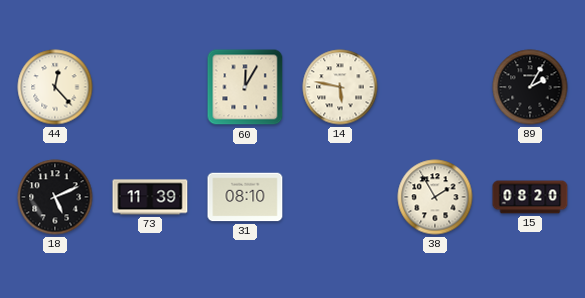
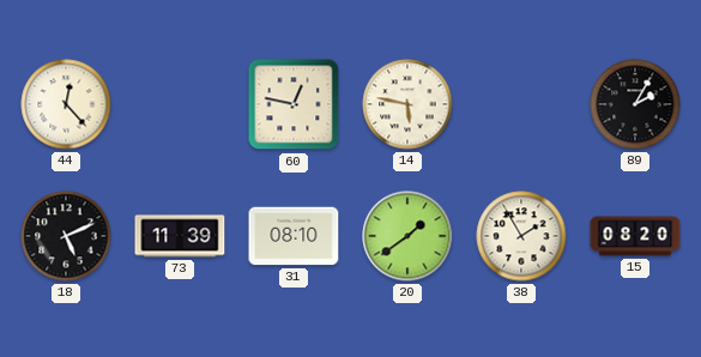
60: 12:05 -> 12:47 (294, 104)
20: none -> 1:39 (407, 236)
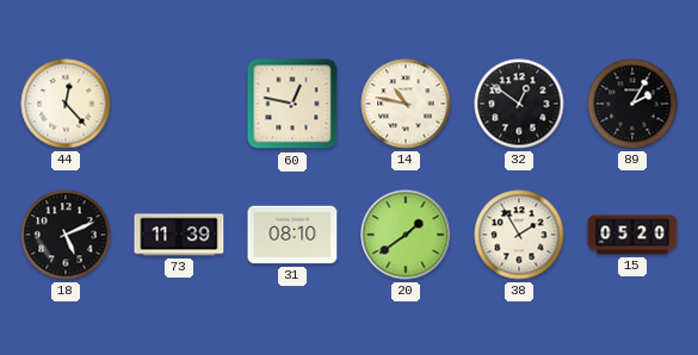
14: 5:47 -> 10:47 (406, 104)
32: none -> 12:51 (519, 104)
15: 08:20 -> 05:20 (632, 235)
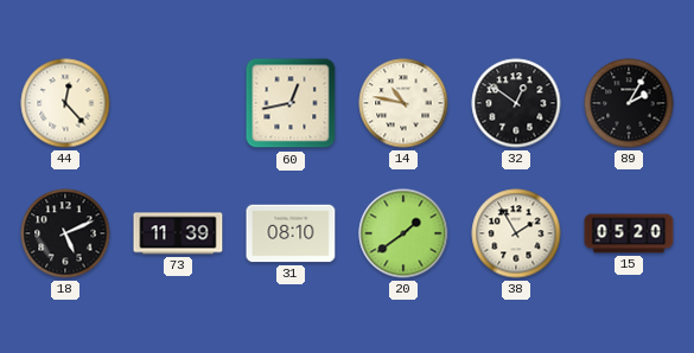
60: 12:47 -> 12:43 (291, 103)
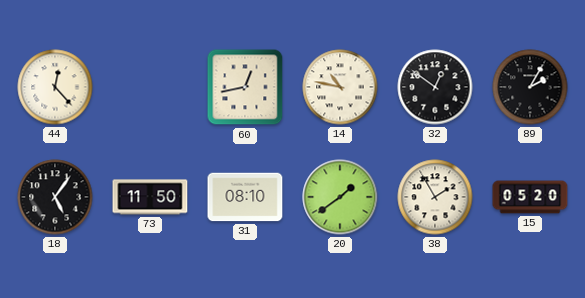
18: 5:11 -> 5:06 (55, 197)
73: 11:39 -> 11:50 (150, 197)
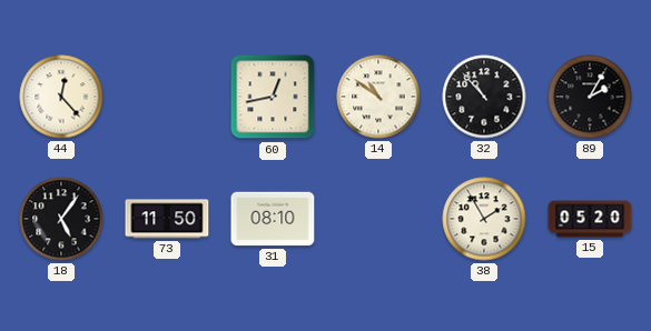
14: 10:47 -> 10:51 (378, 97)
32: 12:51 -> 10:53 (484, 97)
20: 1:39 -> none (340, 197)
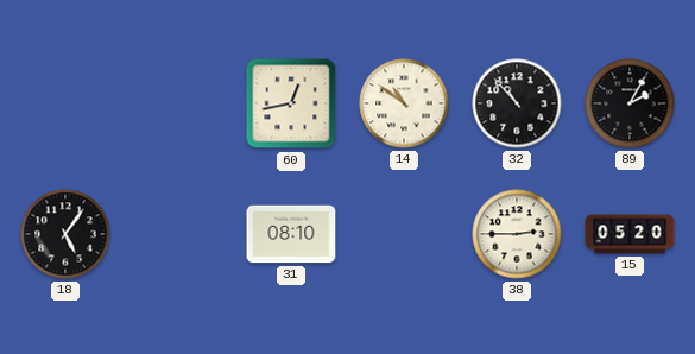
44: 12:23 -> none (61, 97)
73: 11:50 -> none (167, 219)
38: 1:55 -> 2:45 (517, 234)
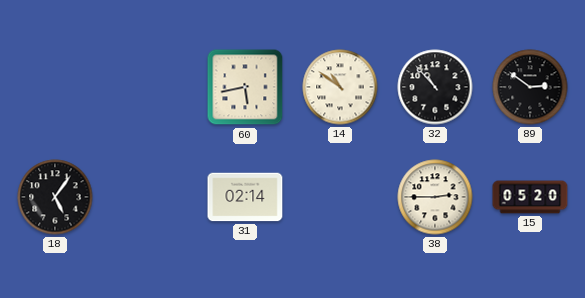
60: 12:43 -> 5:43 (245, 87)
89: 2:05 -> 2:51 (530, 87)
31: 08:10 -> 02:14 (245, 197)
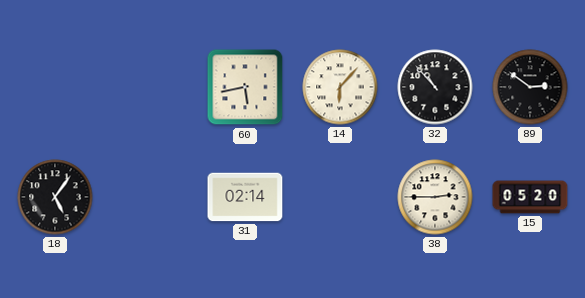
14: 10:51 -> 6:07 (340, 87)
